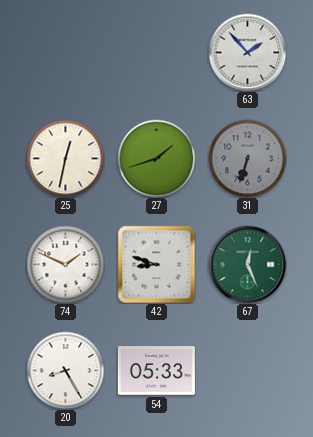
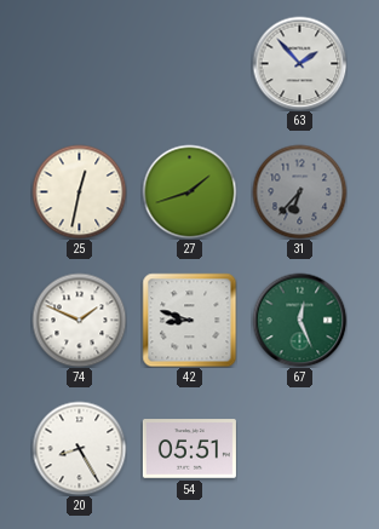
31: 6:33 -> 6:37 (299, 191)
54: 05:33 -> 05:51 (189, 449)
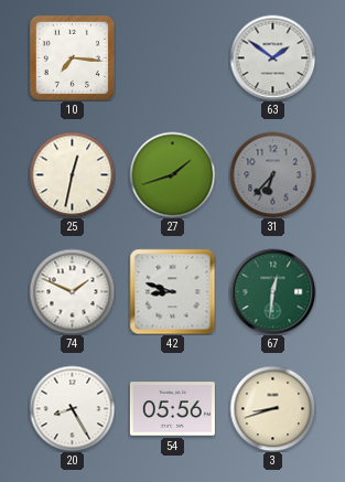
10: none -> 7:16 (72, 57)
63: 1:53 -> 1:51 (272, 57)
67: 12:26 -> 12:31 (272, 291)
54: 05:51 -> 05:56 (172, 409)
3: none -> 8:42 (272, 408)
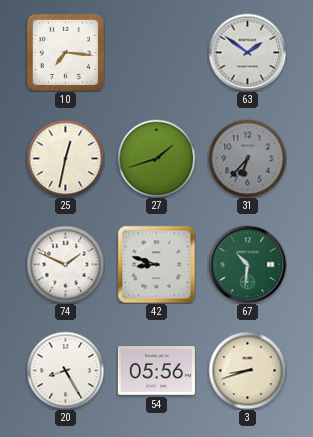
67: 12:31 -> 10:31 (247, 264)
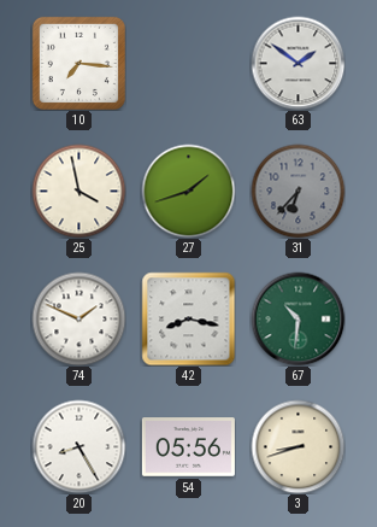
25: 12:32 -> 3:58 (78, 191)
42: 8:48 -> 8:17 (188, 318)
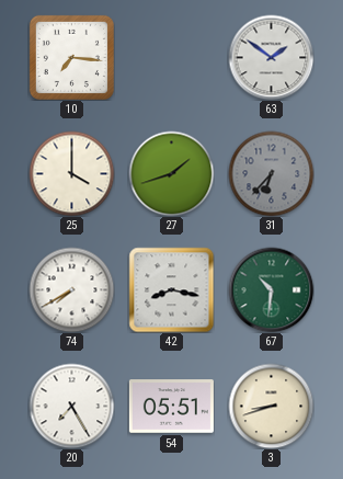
25: 3:58 -> 4:00 (71, 173)
74: 1:49 -> 7:40 (71, 289)
20: 8:25 -> 7:25 (71, 406)
54: 05:56 -> 05:51 (171, 407)
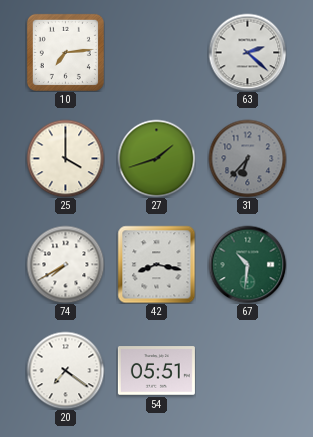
10: 7:16 -> 7:14 (65, 52)
63: 1:51 -> 2:22 (247, 52)
20: 7:25 -> 7:21 (65, 370)
3: 8:42 -> none (271, 406)
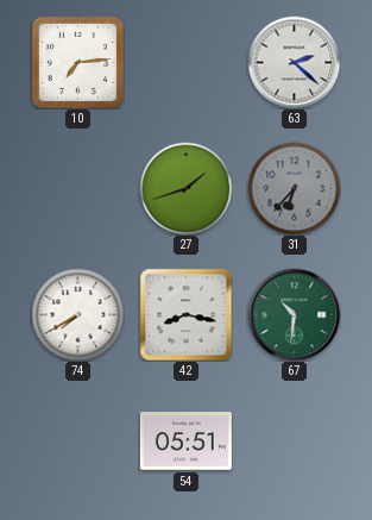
25: 4:00 -> none (65, 158)
20: 7:21 -> none (65, 370)
